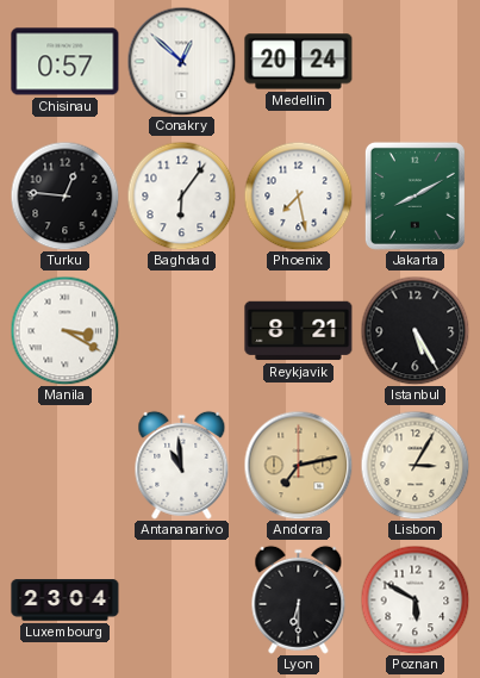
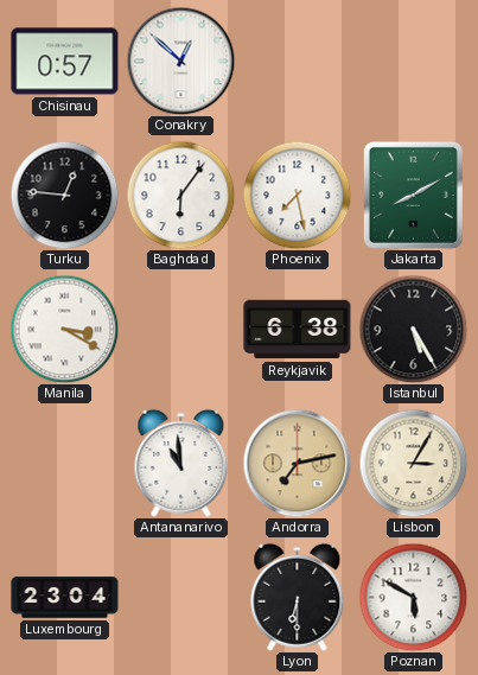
Medellin: 20:24 -> none (299, 62)
Reykjavik: 8:21 -> 6:38 (298, 330)
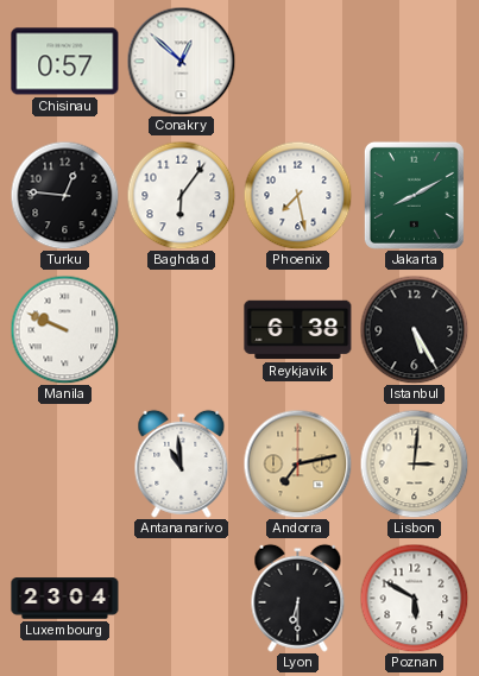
Manila: 3:20 -> 9:49 (64, 329)
Lisbon: 3:05 -> 3:01 (414, 463)
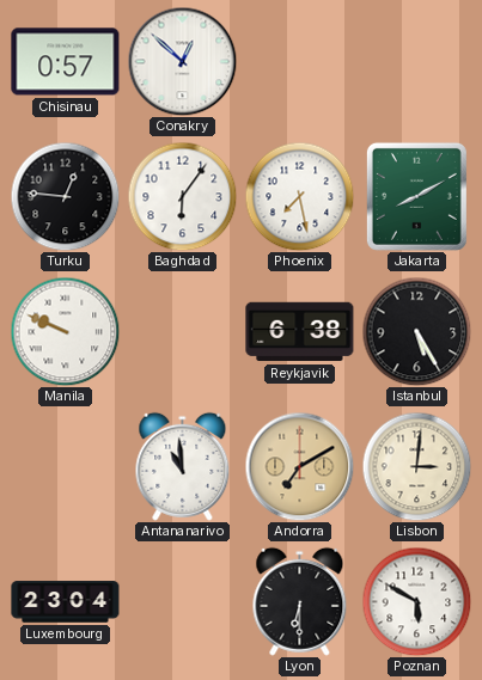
Andorra: 7:13 -> 7:10 (299, 466)
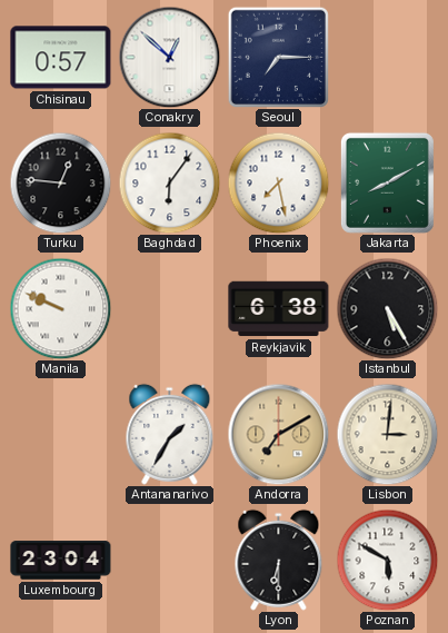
Seoul: none -> 7:15 (278, 57)
Antananarivo: 10:59 -> 1:35 (170, 434)
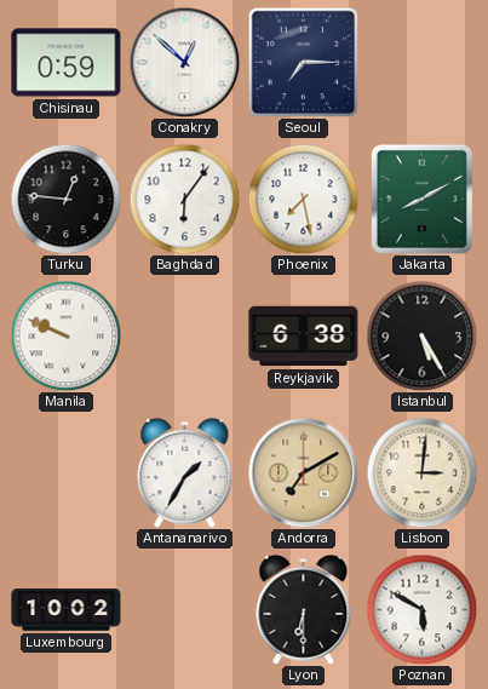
Chisinau: 0:57 -> 0:59 (67, 63)
Luxembourg: 23:04 -> 10:02 (67, 610)
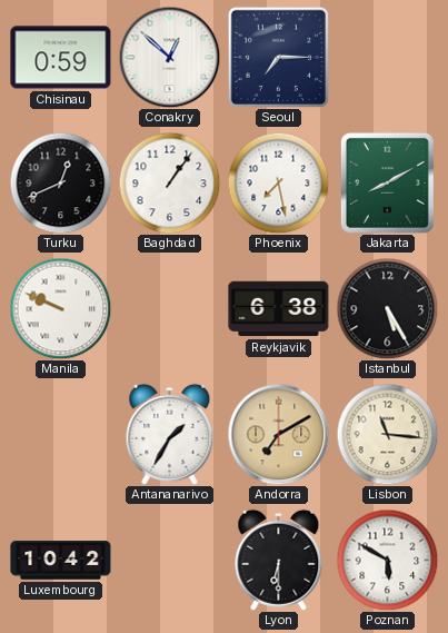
Turku: 12:46 -> 12:41 (60, 182)
Baghdad: 6:06 -> 1:06 (169, 182)
Lisbon: 3:01 -> 11:16 (387, 434)
Luxembourg: 10:02 -> 10:42 (61, 561)
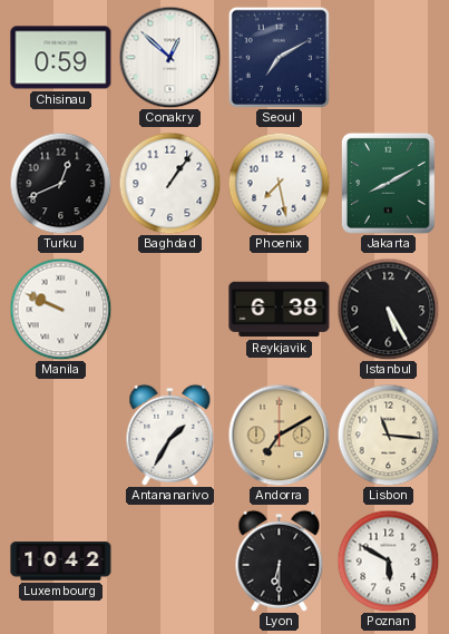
Seoul: 7:15 -> 7:10 (279, 57)
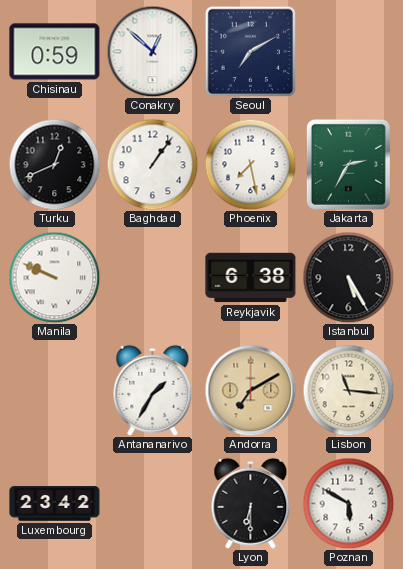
Jakarta: 8:10 -> 2:35 (348, 164)
Luxembourg: 10:42 -> 23:42 (55, 504)
